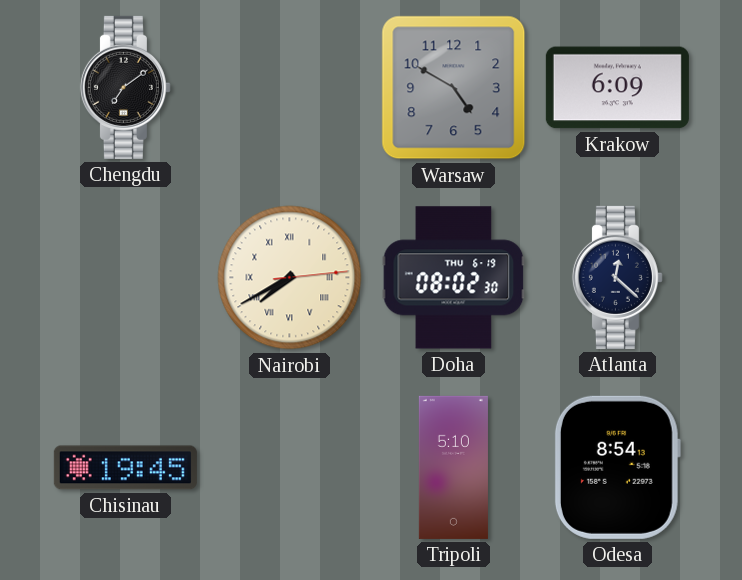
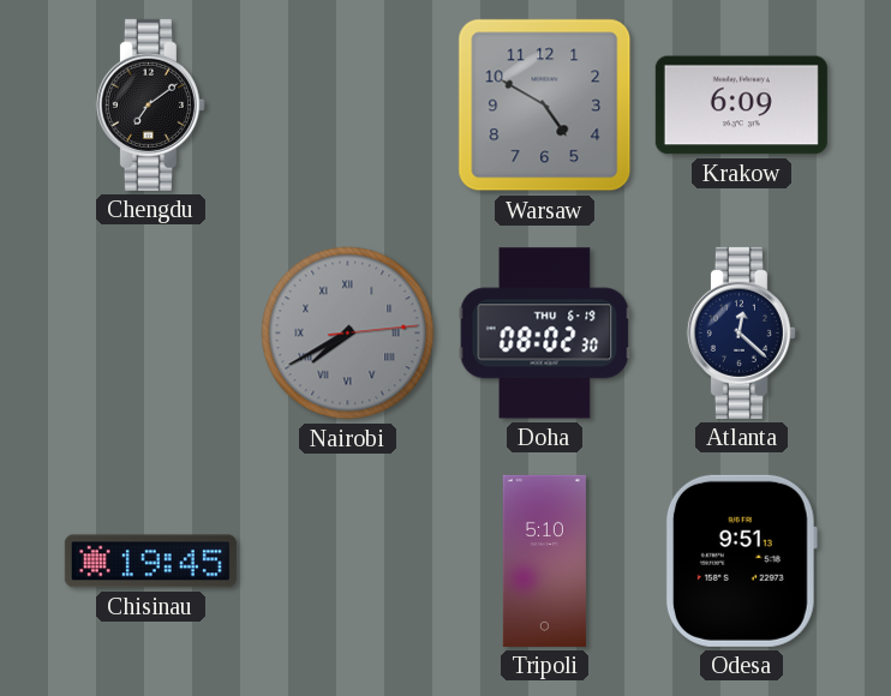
Nairobi dial: cream -> grey (348, 334)
Odesa: 8:54 -> 9:51 (741, 560)
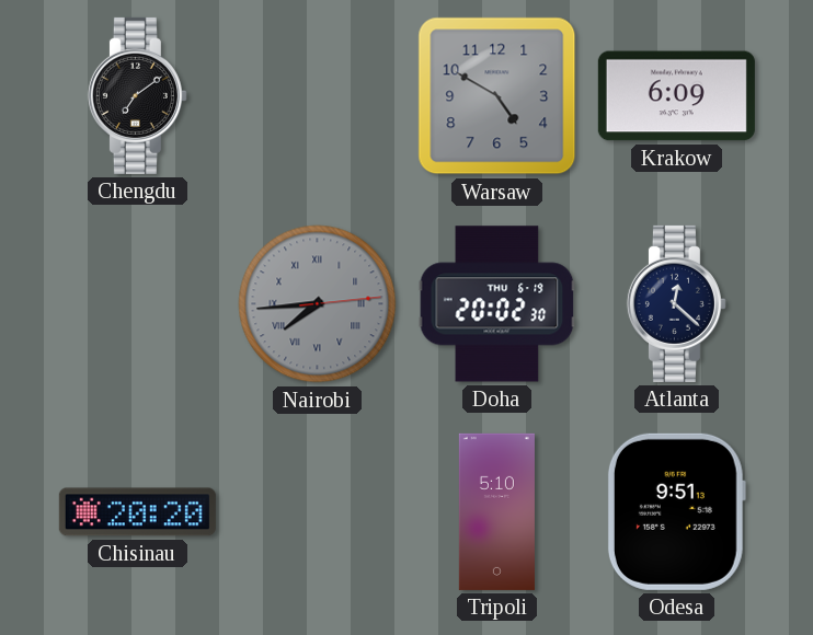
Nairobi: 7:40 -> 7:44 (318, 304)
Doha: 08:02 -> 20:02 (497, 304)
Chisinau: 19:45 -> 20:20 (137, 512)
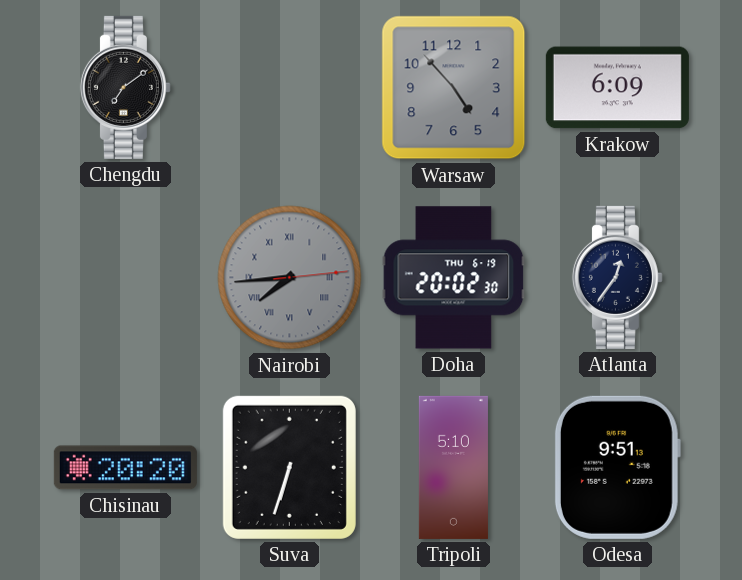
Warsaw: 4:50 -> 4:53 (454, 88)
Atlanta: 12:22 -> 12:36 (617, 277)
Suva: none -> 6:33 (289, 467)
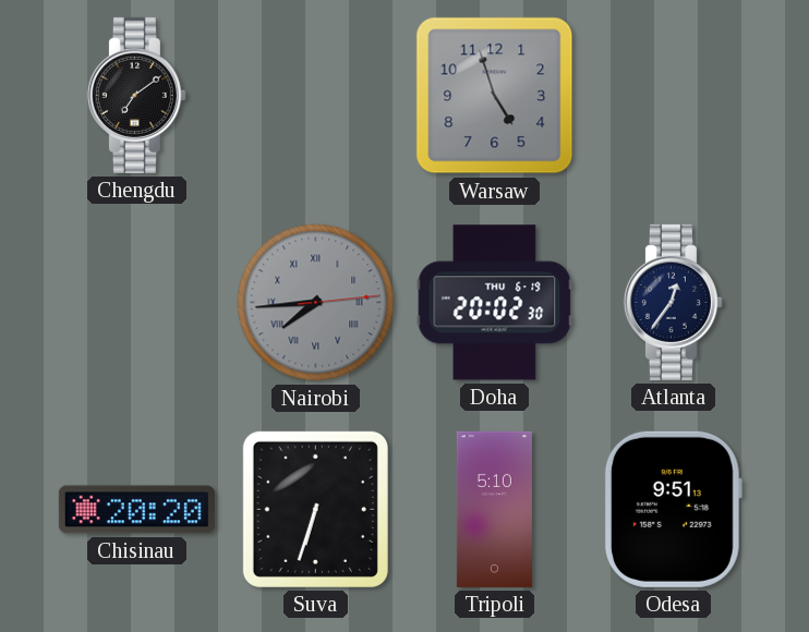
Warsaw: 4:53 -> 4:57 (495, 96)
Krakow: 6:09 -> none (617, 88)
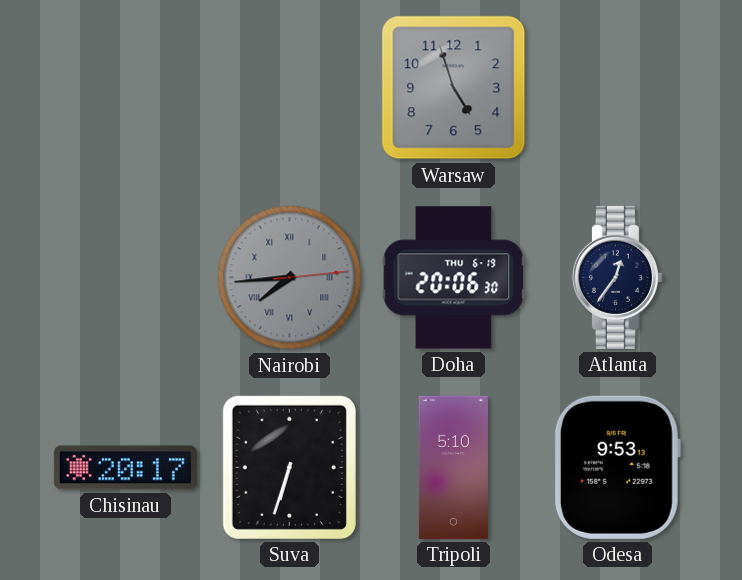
Chengdu: 7:09 -> none (136, 95)
Doha: 20:02 -> 20:06 (454, 278)
Chisinau: 20:20 -> 20:17 (125, 468)
Odesa: 9:51 -> 9:53 (617, 467)
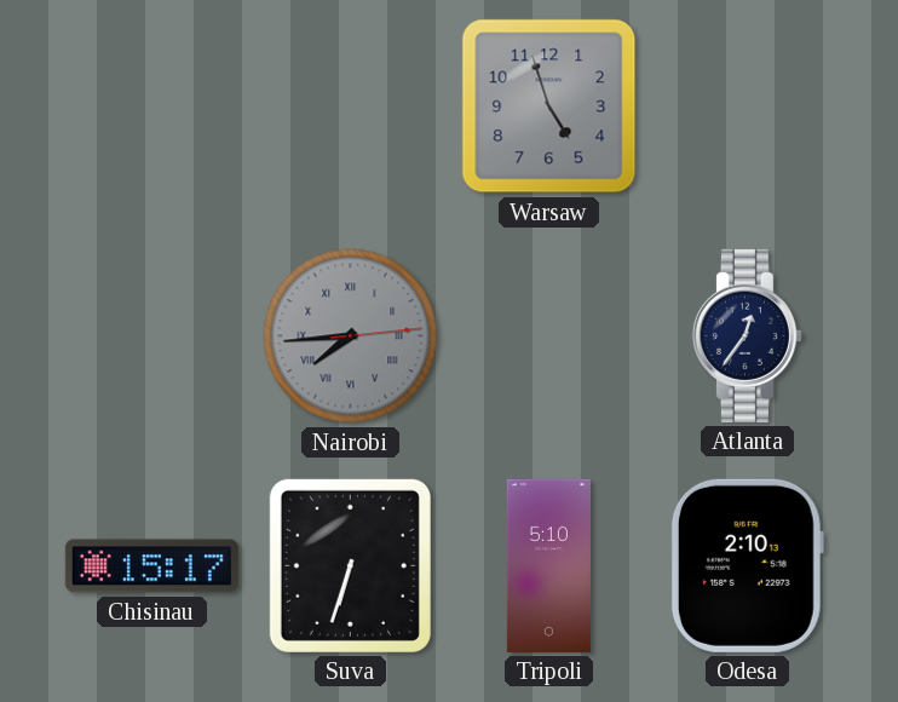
Doha: 20:06 -> none (454, 278)
Chisinau: 20:17 -> 15:17 (151, 566)
Odesa: 9:53 -> 2:10 (747, 565)
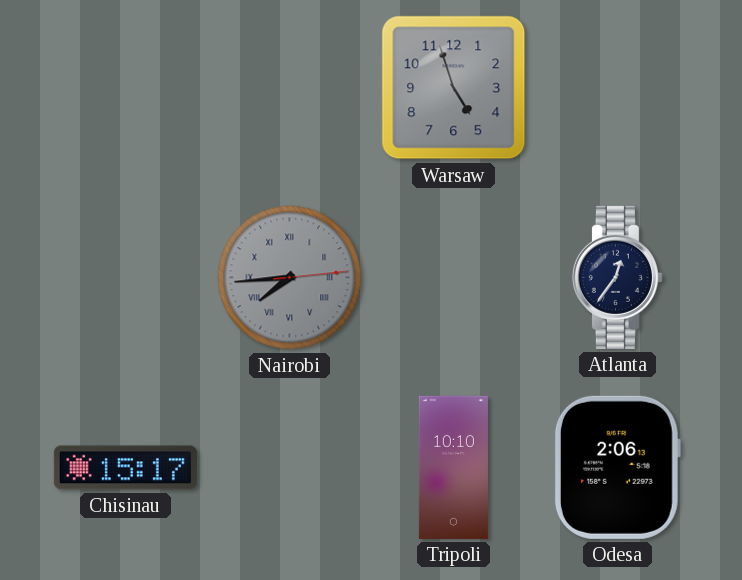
Suva: 6:33 -> none (350, 565)
Tripoli: 5:10 -> 10:10 (453, 467)
Odesa: 2:10 -> 2:06 (617, 467)
